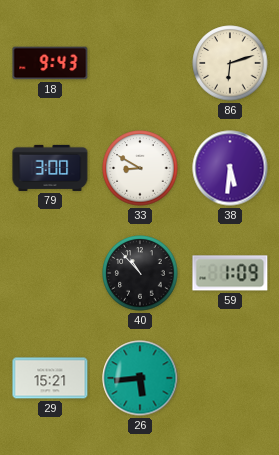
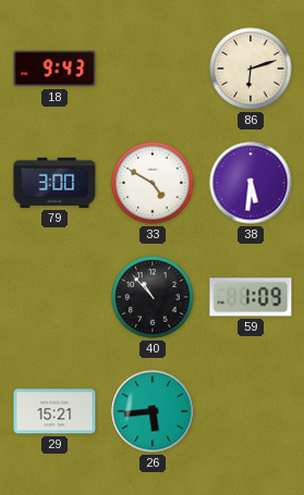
33: 8:50 -> 4:50 (153, 183)
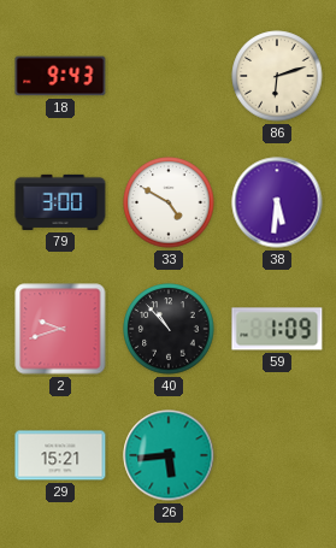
2: none -> 9:42 (60, 329)
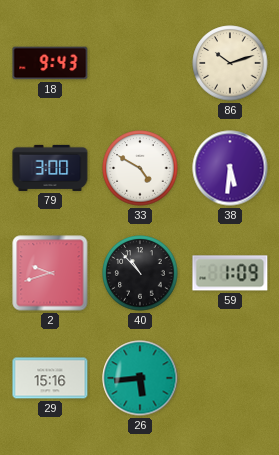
86: 6:12 -> 10:12 (230, 63)
29: 15:21 -> 15:16 (50, 378)
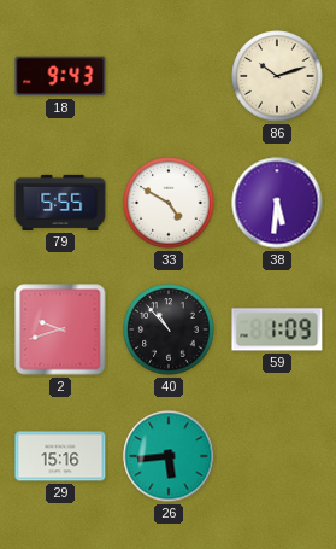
79: 3:00 -> 5:55 (60, 203)
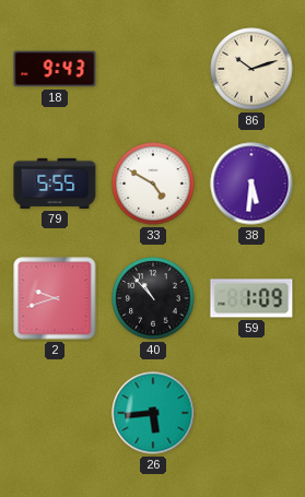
29: 15:16 -> none (60, 456)
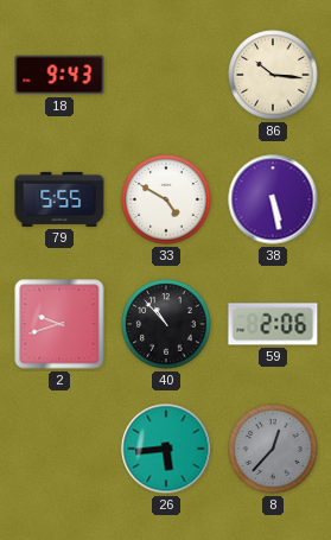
86: 10:12 -> 10:16 (273, 75)
38: 5:31 -> 5:28 (273, 199)
59: 1:09 -> 2:06 (273, 324)
8: none -> 12:37 (273, 449)
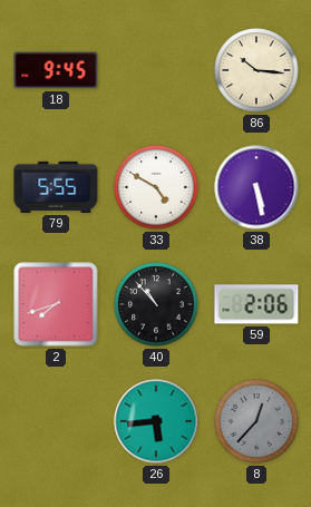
18: 9:43 -> 9:45 (56, 70)
2: 9:42 -> 7:42 (56, 304)
